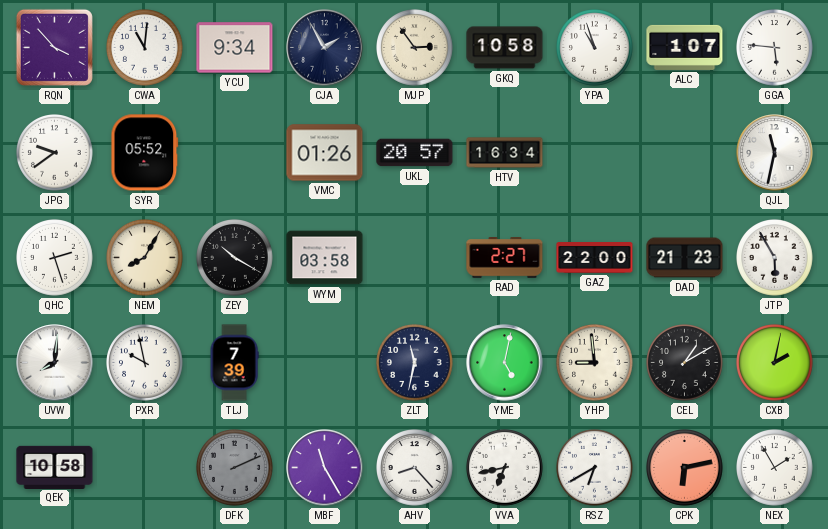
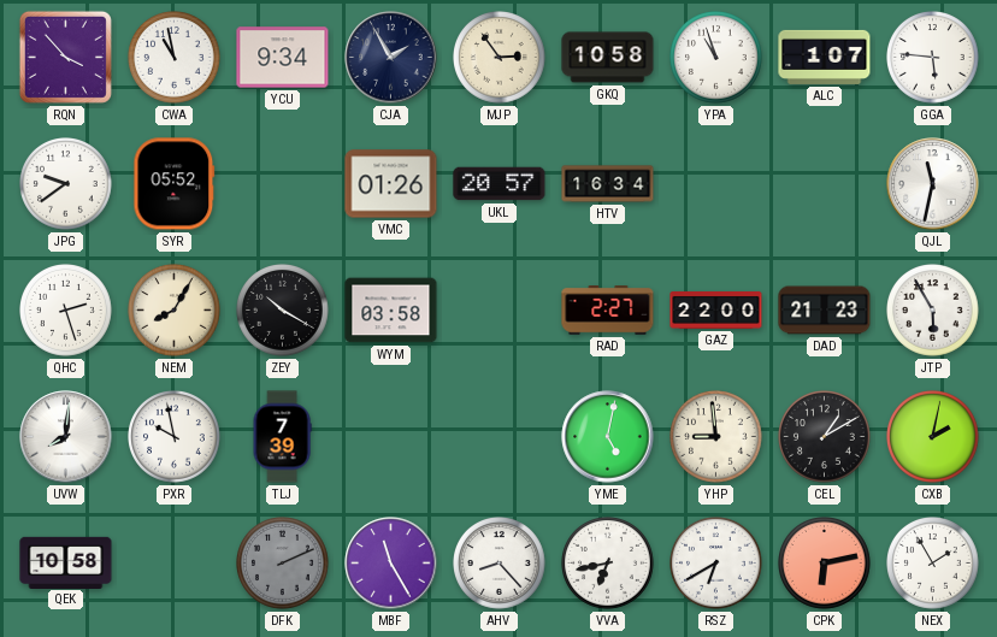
CWA: 11:01 -> 10:58 (175, 58)
ZLT: 11:32 -> none (415, 363)
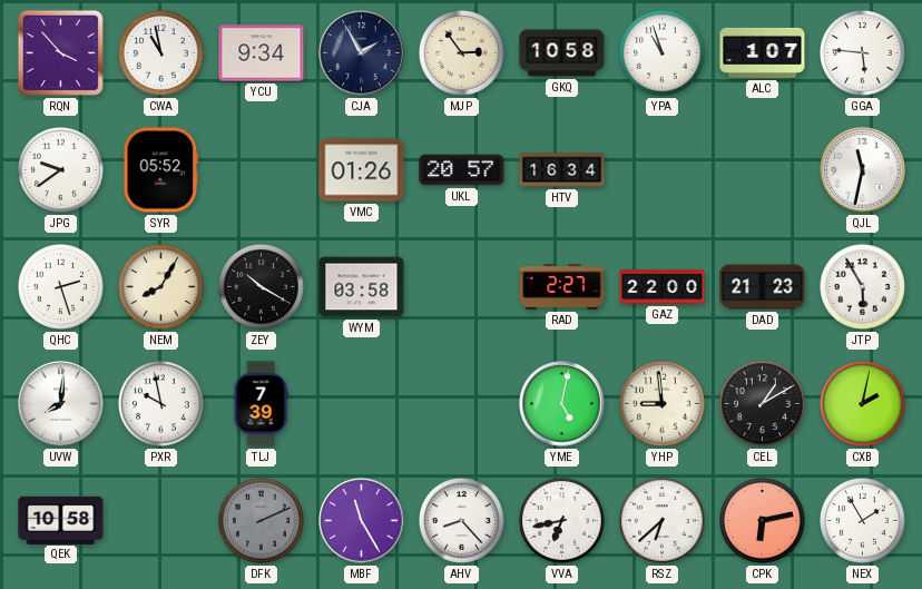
RSZ: 6:40 -> 6:38 (663, 521)
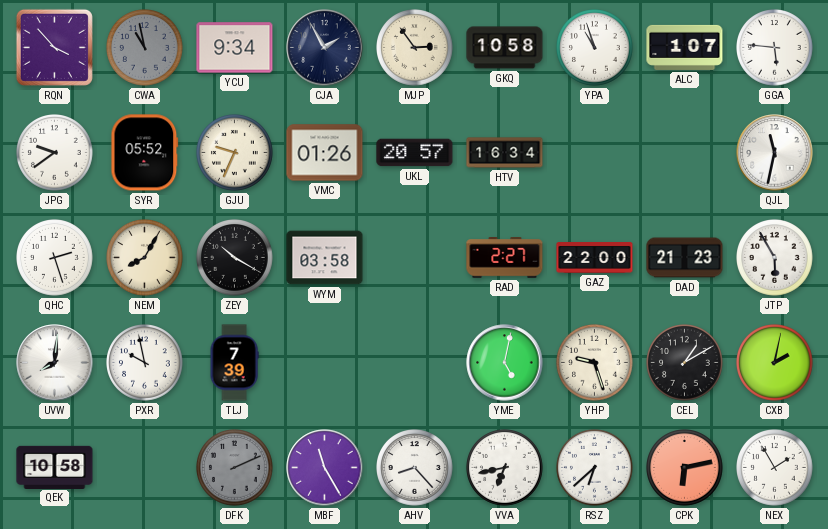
CWA dial: white -> grey (145, 48)
GJU: none -> 9:34 (235, 153)
YHP: 8:59 -> 9:27 (595, 363)
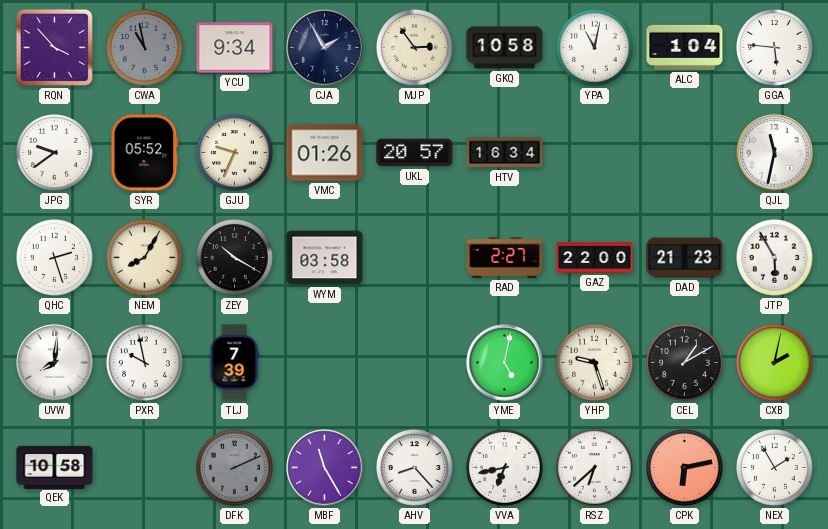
YPA: 10:57 -> 11:02 (595, 48)
ALC: 1:07 -> 1:04 (685, 47)
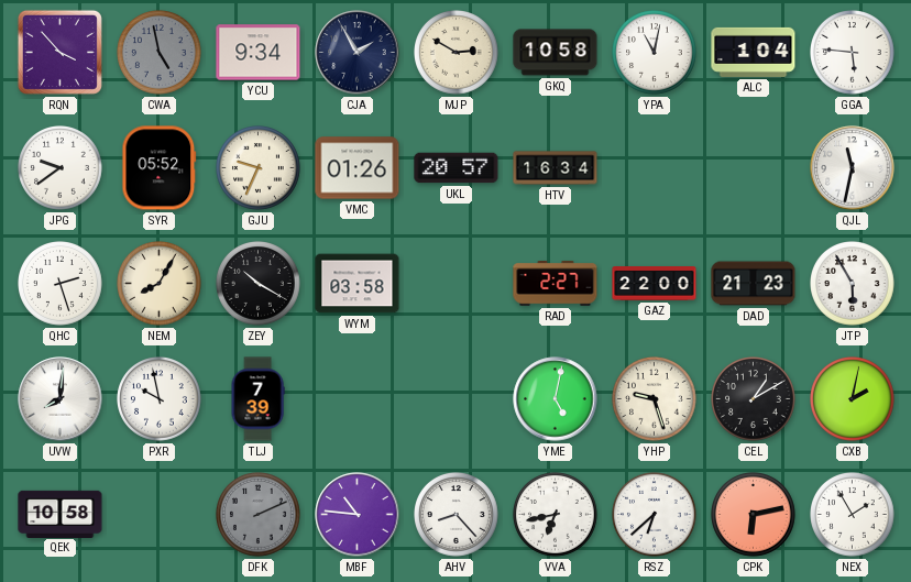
CWA: 10:58 -> 4:58 (160, 53)
MJP: 2:54 -> 2:50 (457, 53)
MBF: 11:25 -> 10:46 (358, 515)
